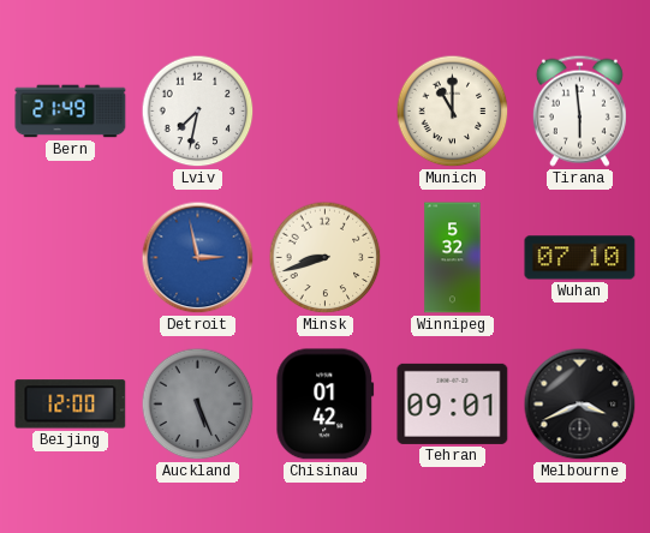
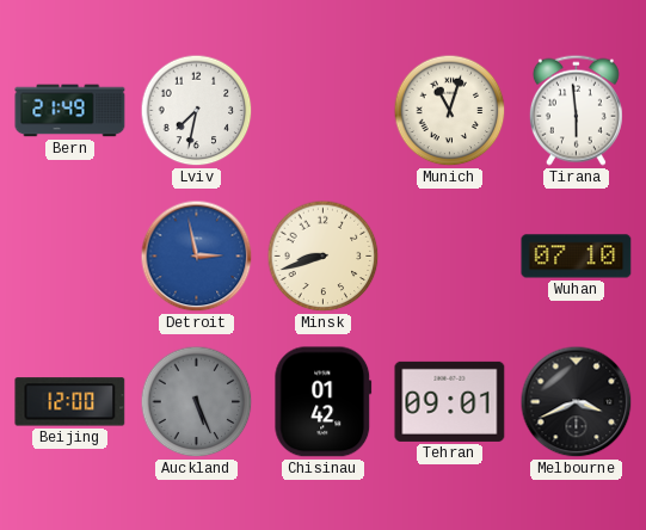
Munich: 11:00 -> 11:03 (450, 111)
Winnipeg: 5:32 -> none (453, 258)
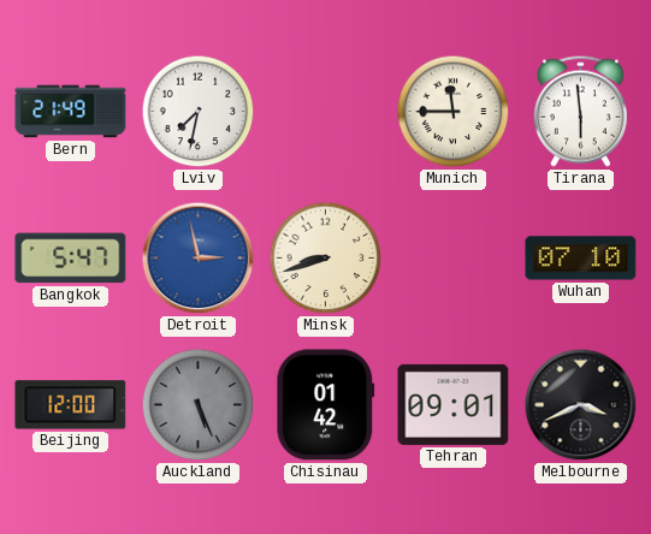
Munich: 11:03 -> 11:45 (454, 112)
Bangkok: none -> 5:47 (71, 259)
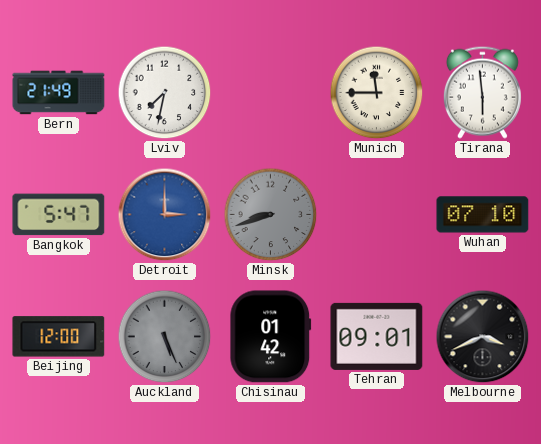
Detroit: 2:58 -> 3:00 (165, 215)
Minsk dial: cream -> grey (271, 215)
